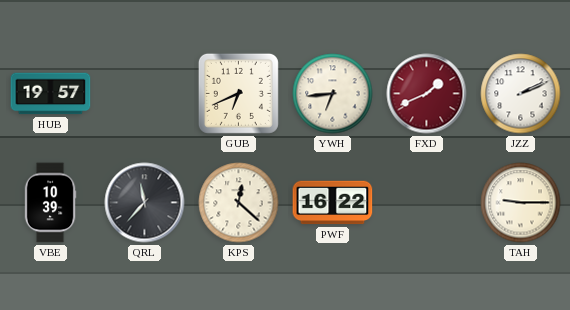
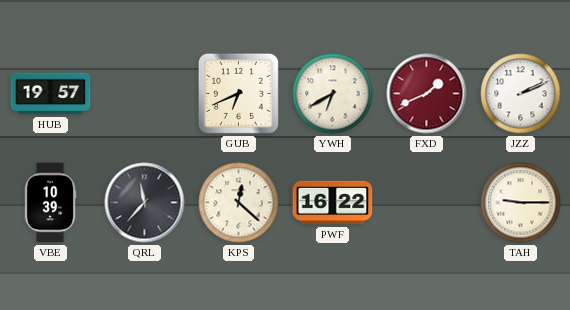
YWH: 6:44 -> 6:40 (333, 94)
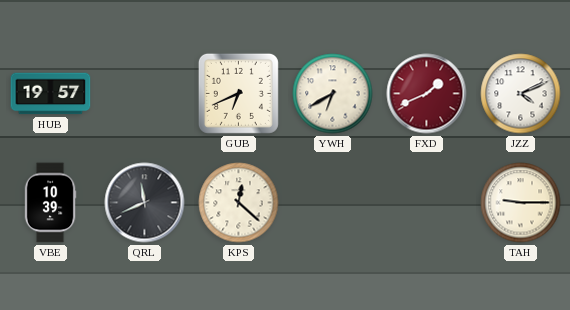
JZZ: 2:11 -> 4:11 (521, 94)
QRL: 11:37 -> 11:41 (145, 203)
PWF: 16:22 -> none (333, 203)
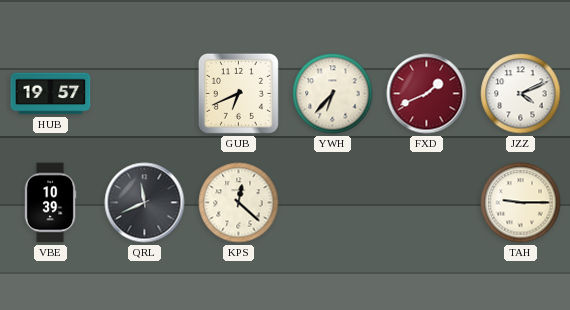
YWH: 6:40 -> 6:37 (333, 94)
